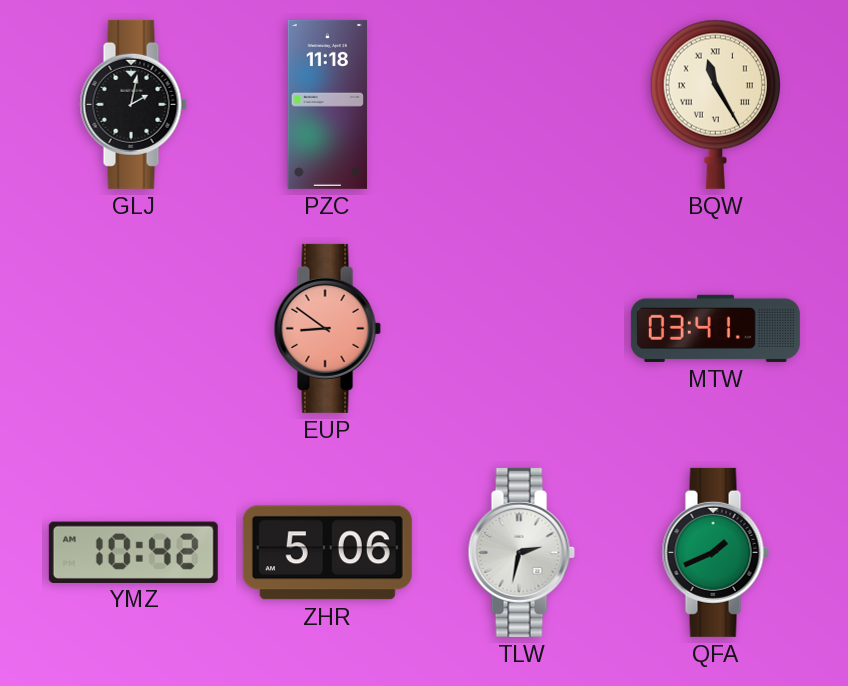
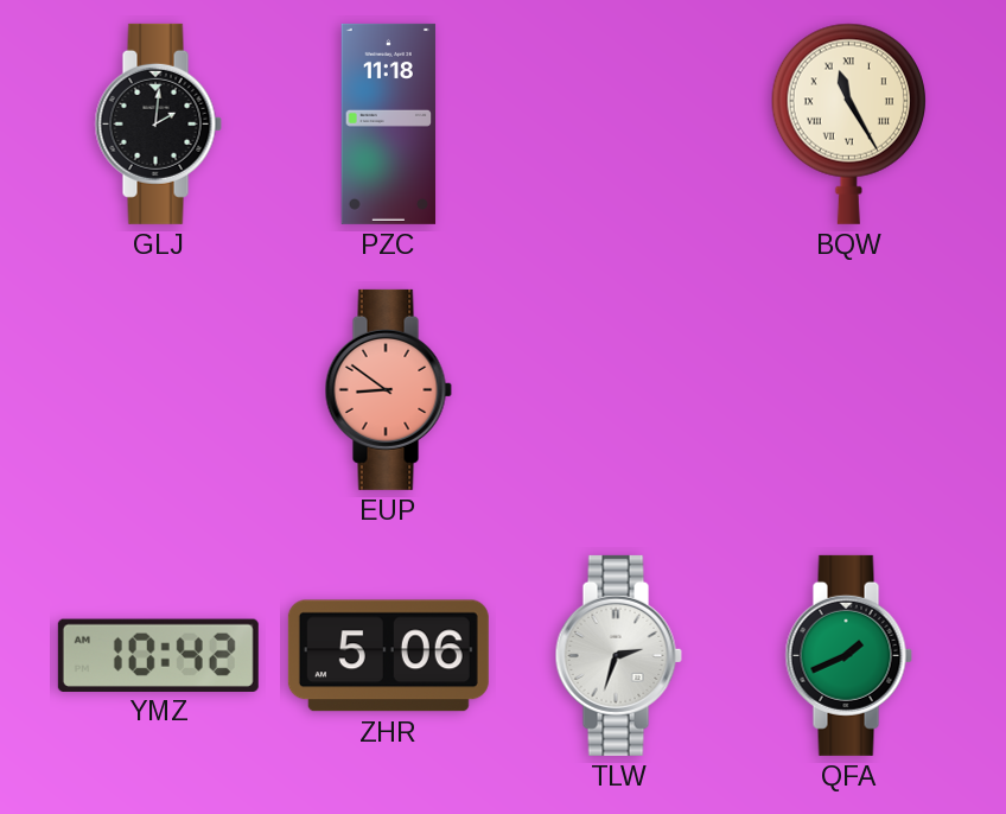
GLJ: 2:02 -> 2:01 (158, 123)
MTW: 03:41 -> none (715, 328)
TLW: 2:32 -> 2:33 (618, 655)
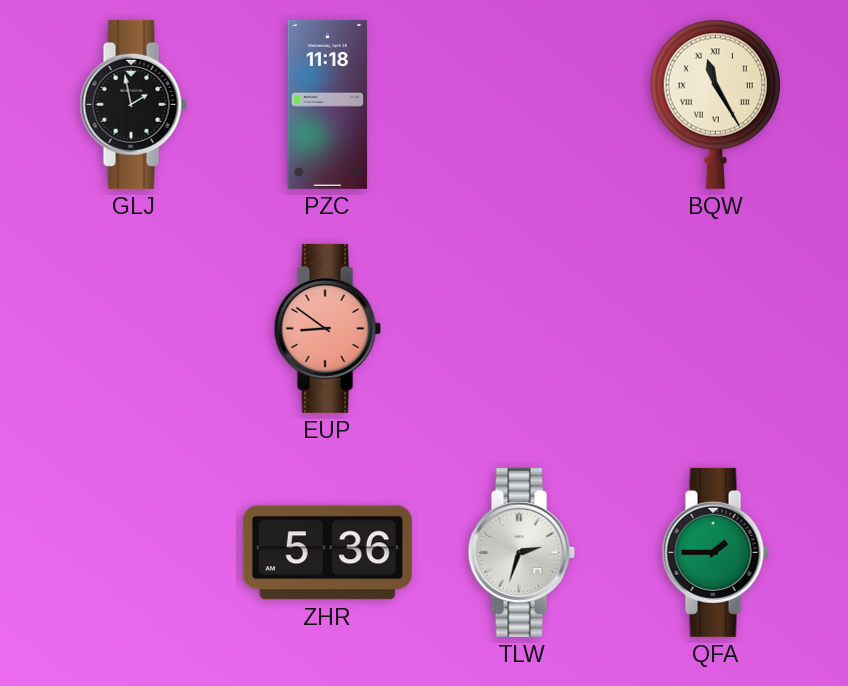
GLJ: 2:01 -> 1:58 (133, 104)
YMZ: 10:42 -> none (158, 655)
ZHR: 5:06 -> 5:36 (327, 553)
QFA: 1:41 -> 1:45 (715, 552)
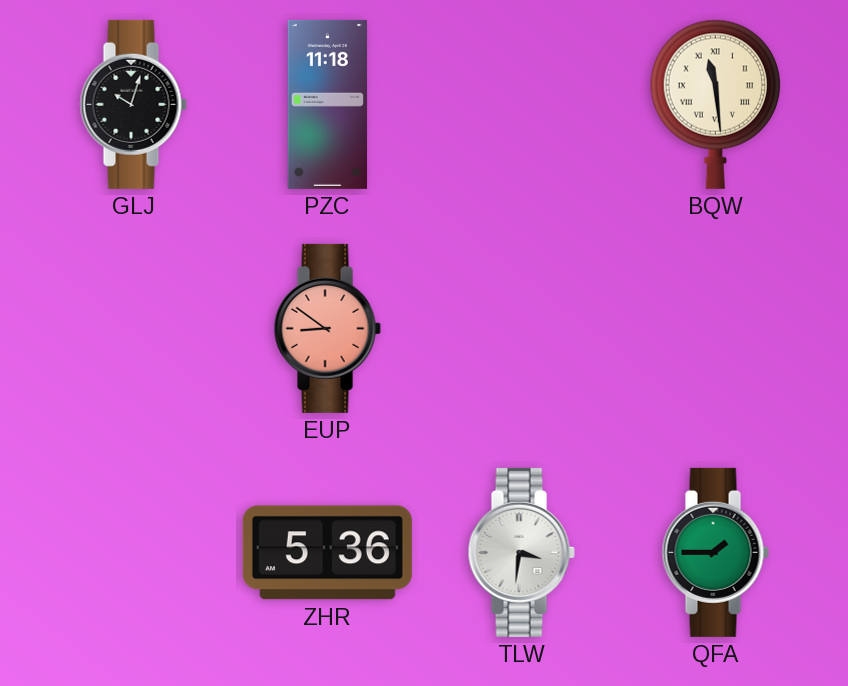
GLJ: 1:58 -> 10:03 (133, 104)
BQW: 11:25 -> 11:29 (715, 104)
TLW: 2:33 -> 3:31 (521, 552)
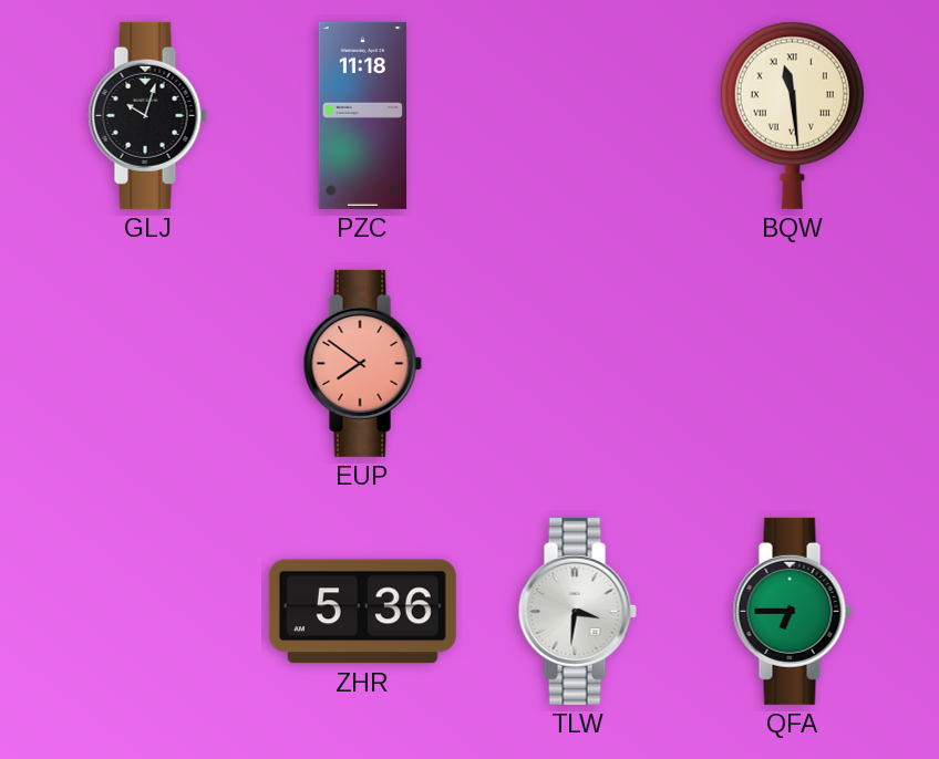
EUP: 8:51 -> 7:51 (362, 363)
QFA: 1:45 -> 6:45 (792, 611)
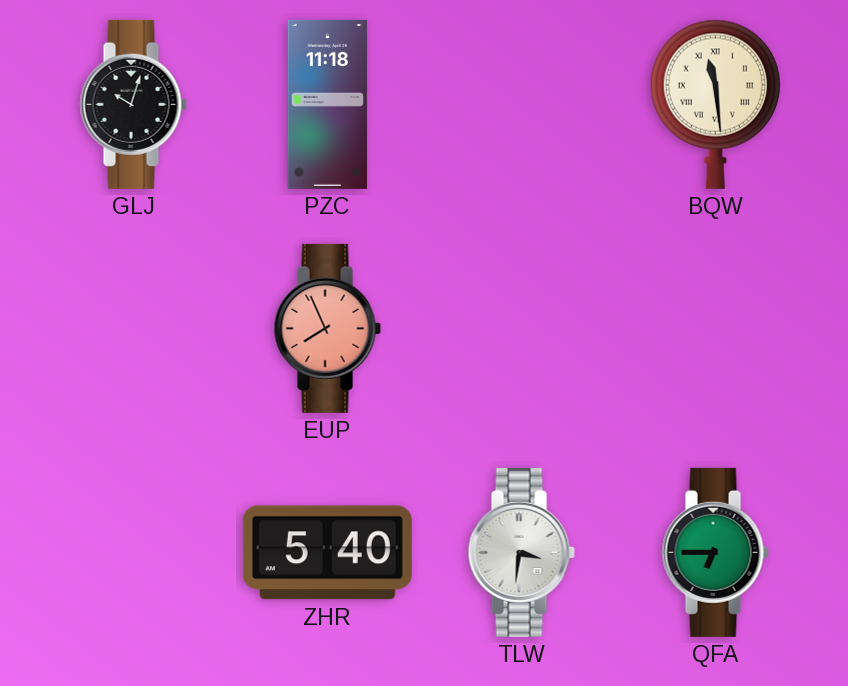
EUP: 7:51 -> 7:56 (327, 328)
ZHR: 5:36 -> 5:40 (327, 553)
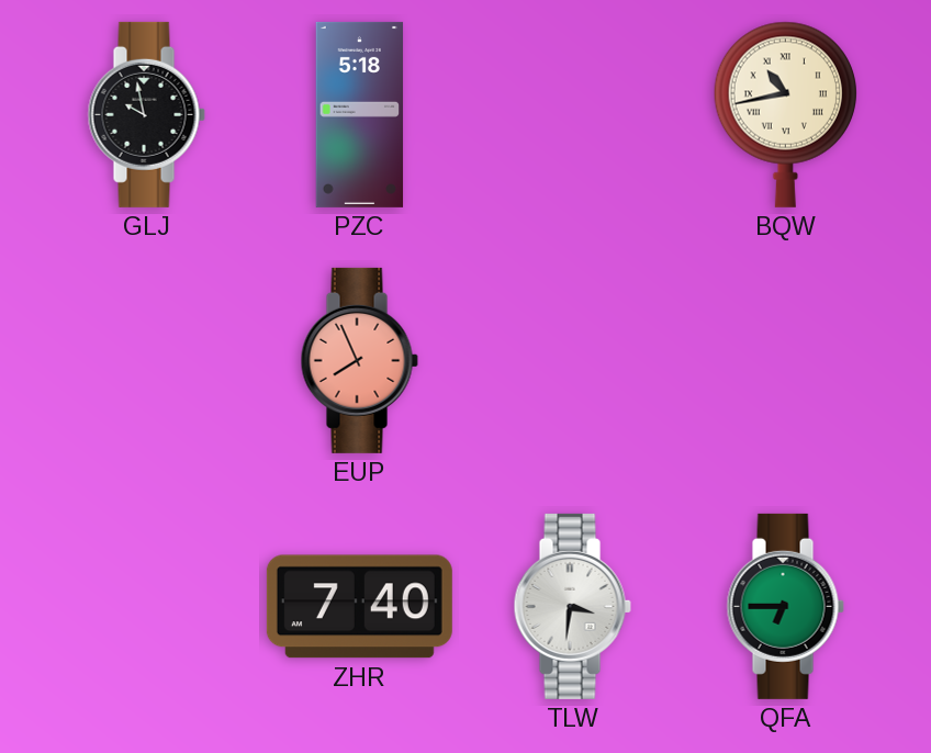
GLJ: 10:03 -> 9:58 (146, 114)
PZC: 11:18 -> 5:18 (360, 114)
BQW: 11:29 -> 10:43 (785, 114)
ZHR: 5:40 -> 7:40 (359, 607)
